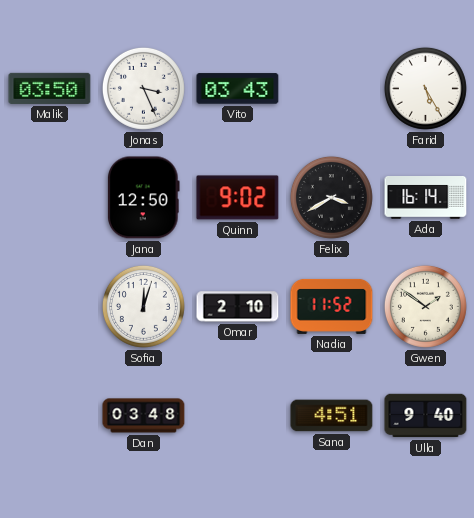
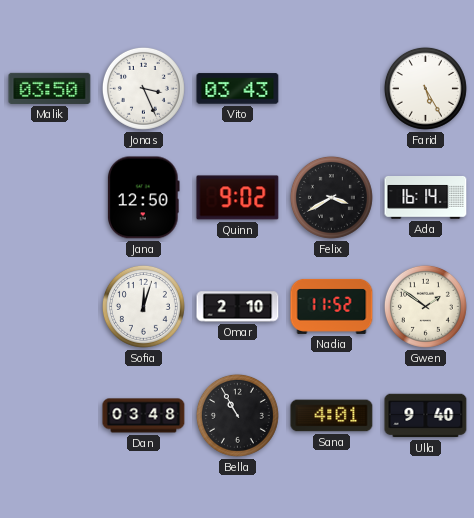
Bella: none -> 10:55 (237, 415)
Sana: 4:51 -> 4:01 (332, 416)
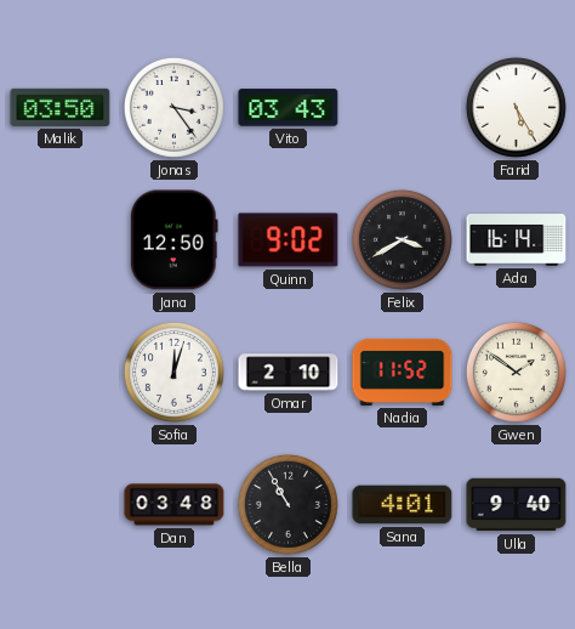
Jonas: 3:26 -> 3:24 (173, 107)
